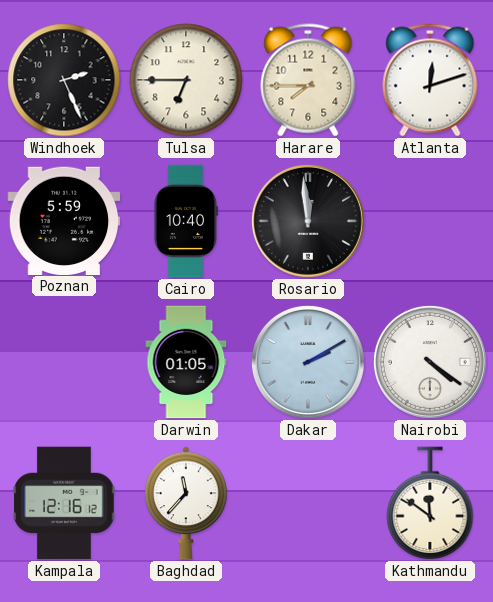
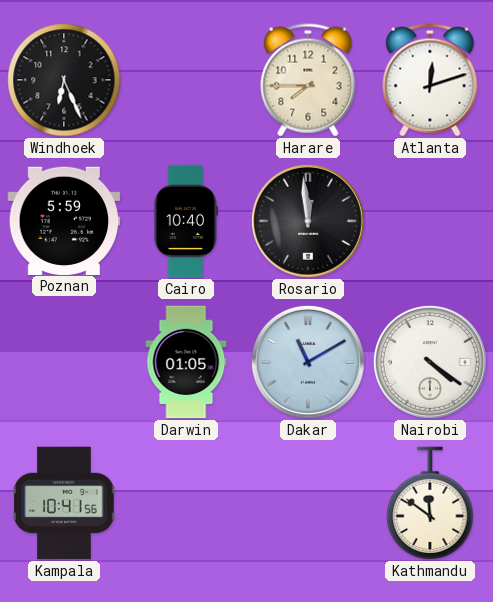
Windhoek: 2:26 -> 6:26 (64, 80)
Tulsa: 6:45 -> none (186, 80)
Dakar: 2:10 -> 11:10 (308, 362)
Kampala: 12:16 -> 10:41 (64, 503)
Baghdad: 11:37 -> none (187, 503)
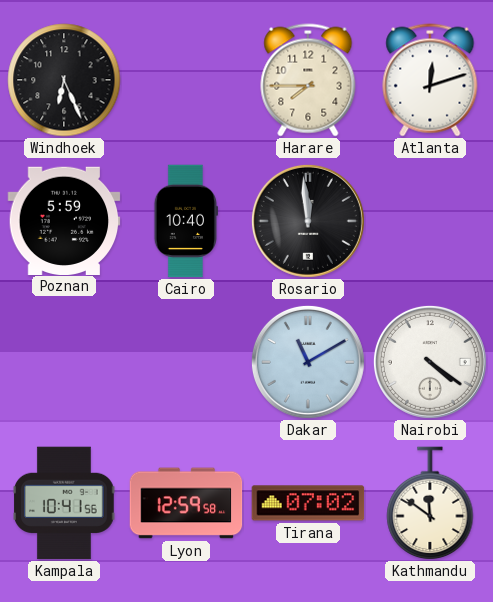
Darwin: 01:05 -> none (186, 362)
Lyon: none -> 12:59 (186, 503)
Tirana: none -> 07:02 (308, 503)
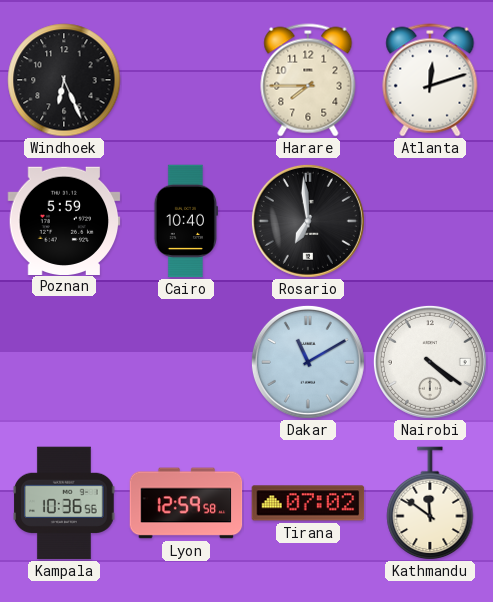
Rosario: 11:59 -> 6:59 (308, 221)
Kampala: 10:41 -> 10:36 (64, 503)
